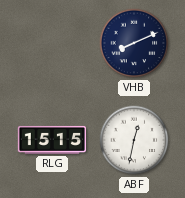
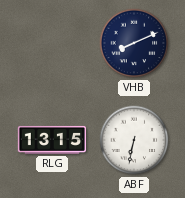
RLG: 15:15 -> 13:15 (51, 140)
ABF: 12:32 -> 6:32 (134, 140)
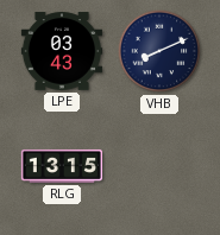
LPE: none -> 03:43 (61, 51)
ABF: 6:32 -> none (134, 140)
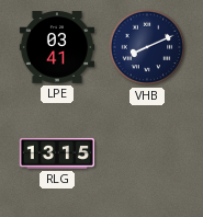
LPE: 03:43 -> 03:41 (56, 47)
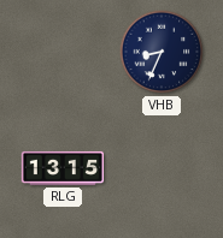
LPE: 03:41 -> none (56, 47)
VHB: 8:11 -> 8:34 (162, 52)
